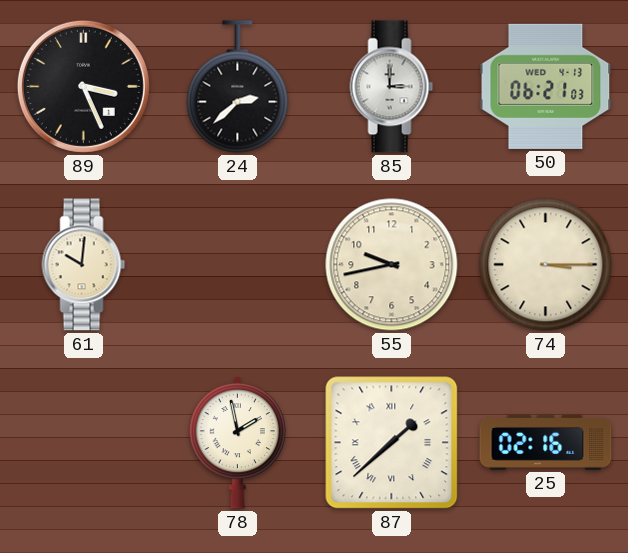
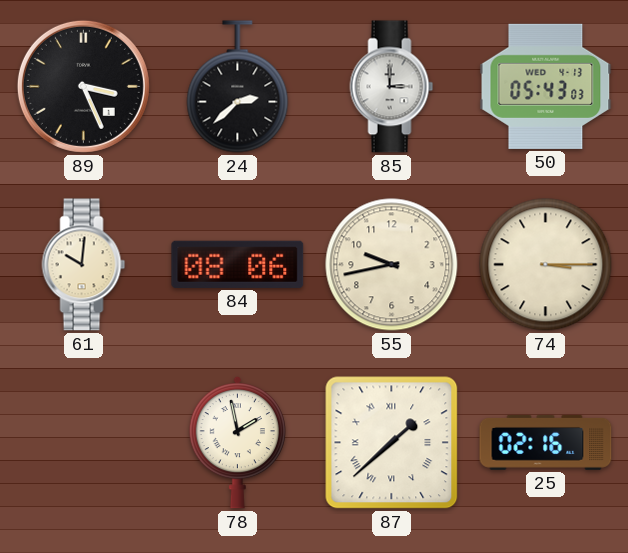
50: 06:21 -> 05:43 (546, 86)
84: none -> 08:06 (238, 264)
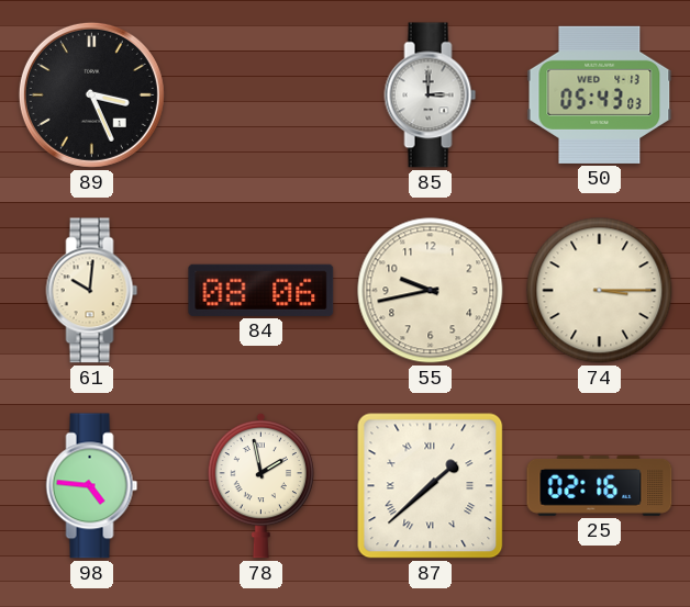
24: 2:38 -> none (238, 87)
98: none -> 4:46 (92, 486)
